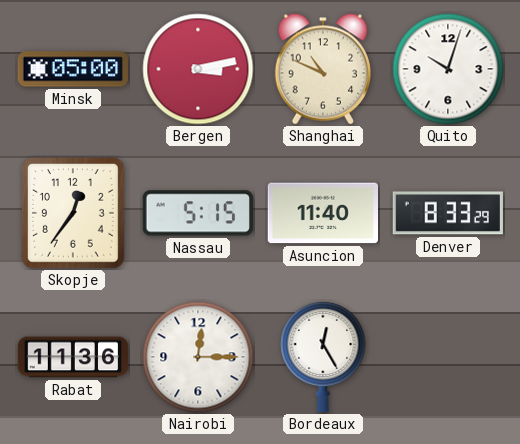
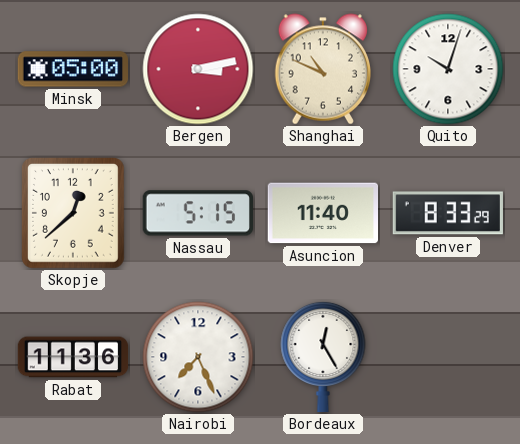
Skopje: 12:36 -> 12:38 (73, 214)
Nairobi: 12:15 -> 7:26 (198, 357)
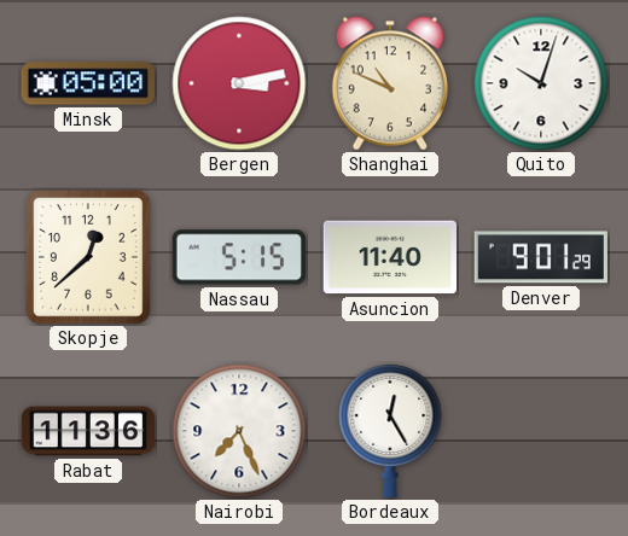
Denver: 8:33 -> 9:01 (541, 257)
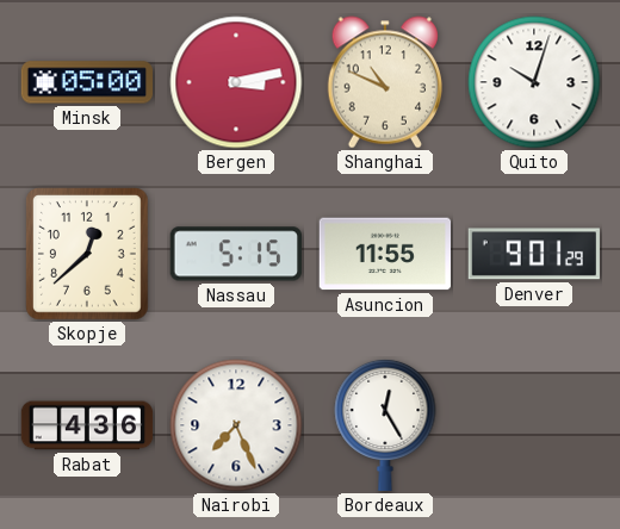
Asuncion: 11:40 -> 11:55 (384, 254)
Rabat: 11:36 -> 4:36 (87, 425)
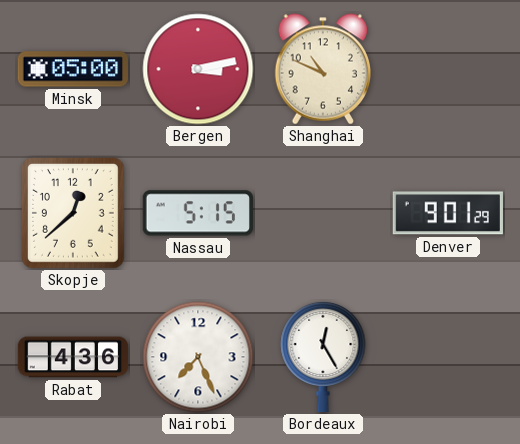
Quito: 10:03 -> none (534, 82)
Asuncion: 11:55 -> none (384, 254)
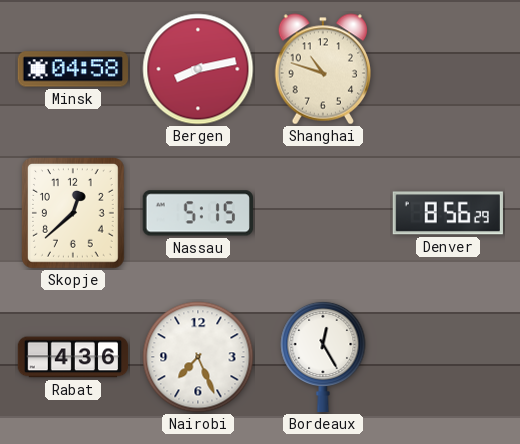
Minsk: 05:00 -> 04:58 (72, 69)
Bergen: 3:13 -> 8:13 (198, 69)
Shanghai: 10:49 -> 10:48 (322, 69)
Denver: 9:01 -> 8:56 (448, 213)
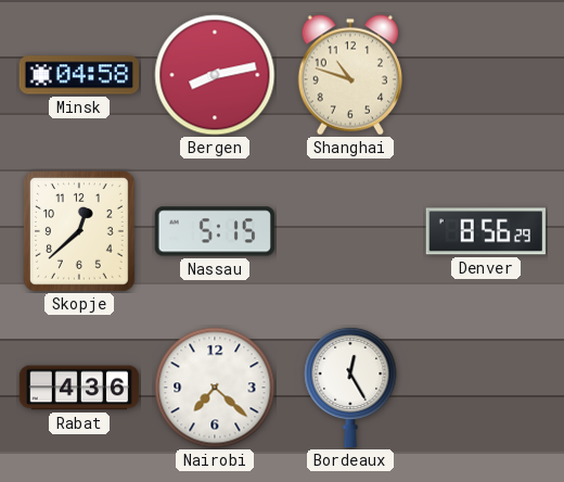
Nairobi: 7:26 -> 7:22 (215, 388)
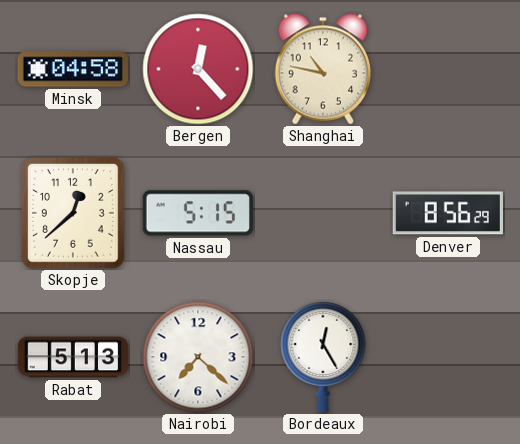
Bergen: 8:13 -> 12:23 (198, 69)
Shanghai: 10:48 -> 10:47 (322, 69)
Rabat: 4:36 -> 5:13 (73, 357)
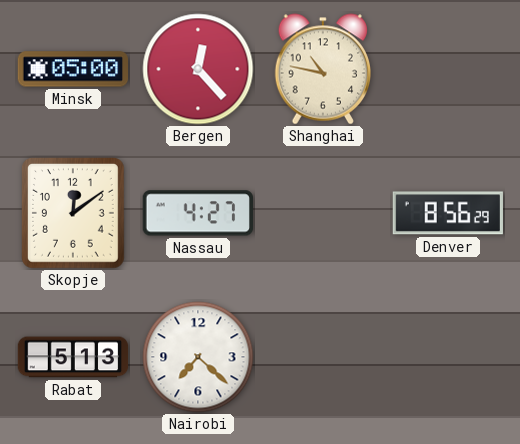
Minsk: 04:58 -> 05:00 (72, 69)
Skopje: 12:38 -> 12:09 (73, 214)
Nassau: 5:15 -> 4:27 (197, 213)
Bordeaux: 12:25 -> none (323, 357)
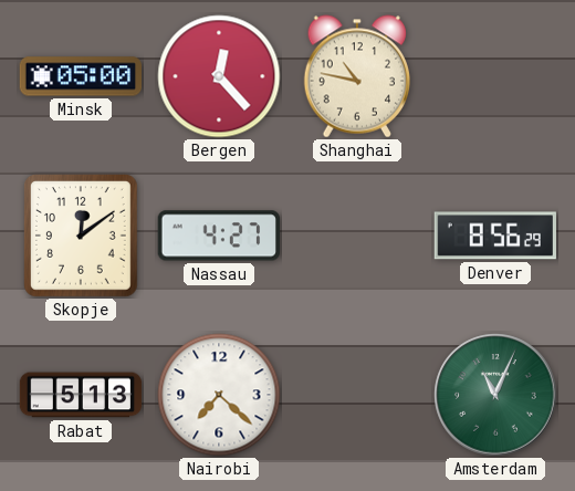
Amsterdam: none -> 11:04 (495, 395)
